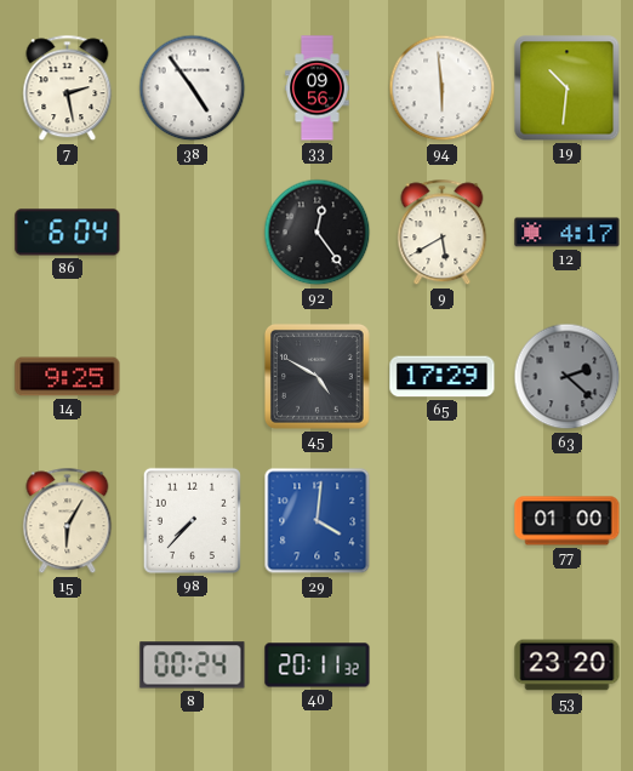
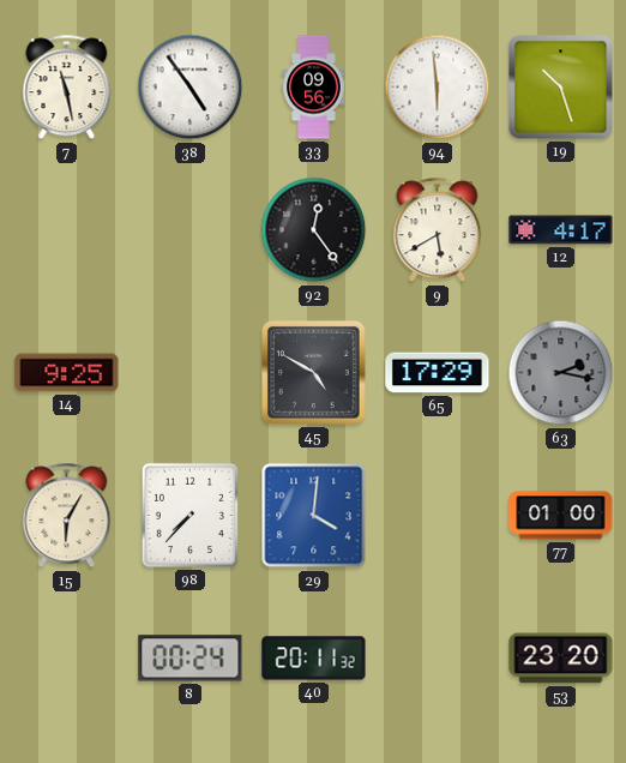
7: 2:28 -> 11:28 (67, 88)
19: 10:31 -> 10:27 (561, 88)
86: 6:04 -> none (68, 233)
63: 2:22 -> 2:17 (561, 373)
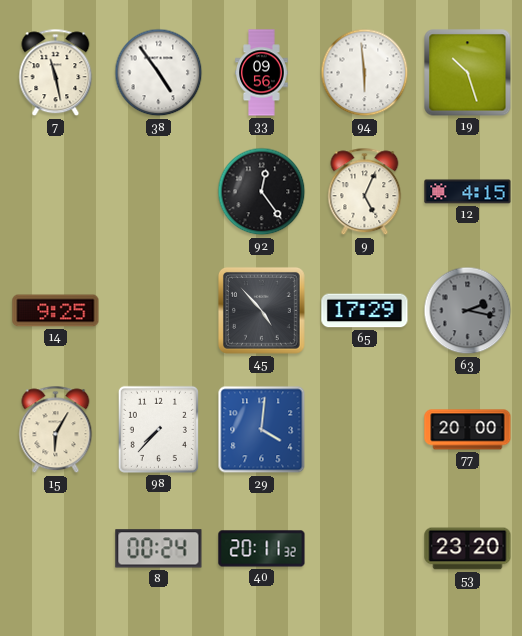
9: 5:40 -> 5:04 (365, 192)
12: 4:17 -> 4:15 (468, 192)
45: 4:50 -> 4:53 (261, 310)
77: 01:00 -> 20:00 (468, 430)
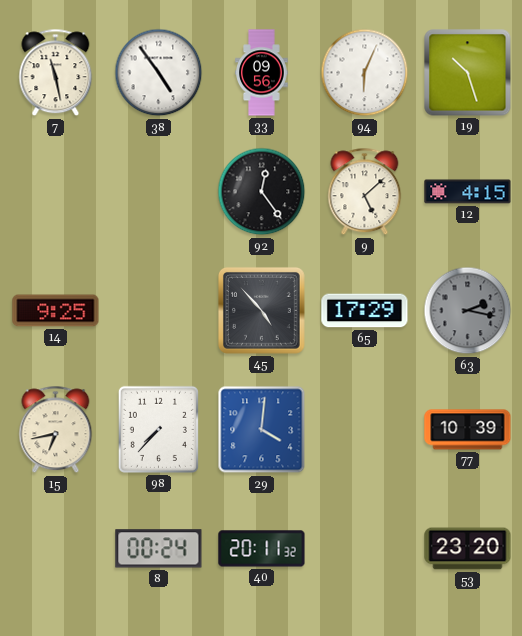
94: 5:59 -> 6:04 (365, 73)
9: 5:04 -> 5:08 (365, 192)
15: 6:05 -> 6:43 (56, 430)
77: 20:00 -> 10:39 (468, 430)
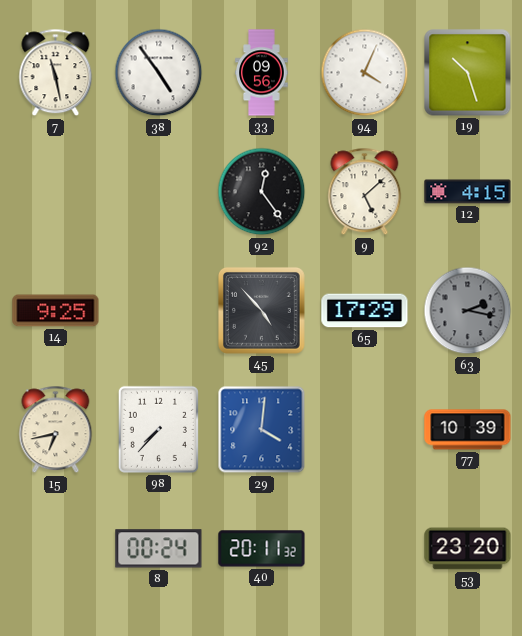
94: 6:04 -> 4:04 (365, 73)
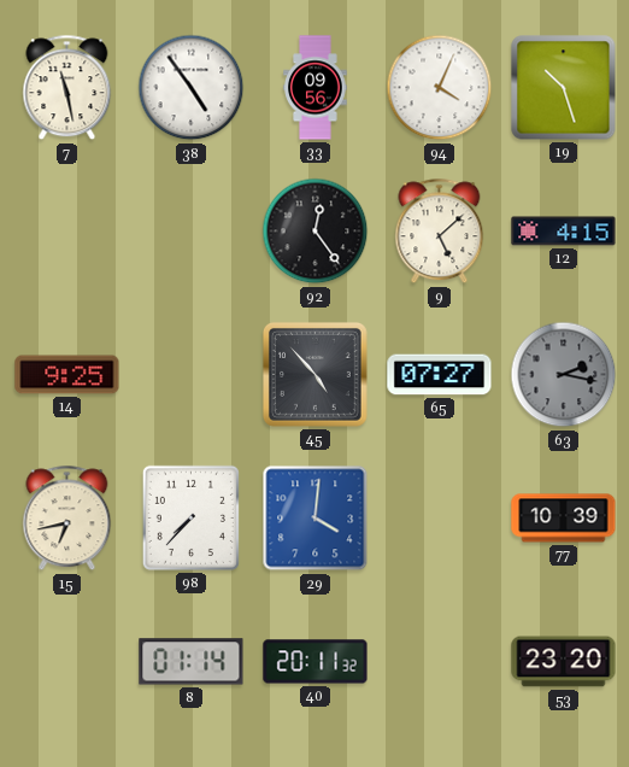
65: 17:29 -> 07:27 (440, 375)
8: 00:24 -> 01:14 (192, 662)
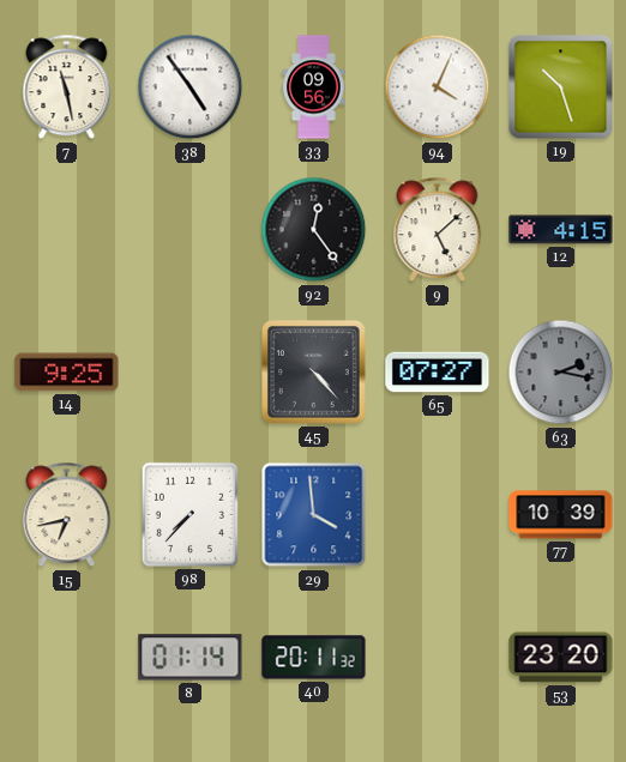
45: 4:53 -> 4:23 (313, 371)
29: 4:01 -> 3:59 (314, 515)
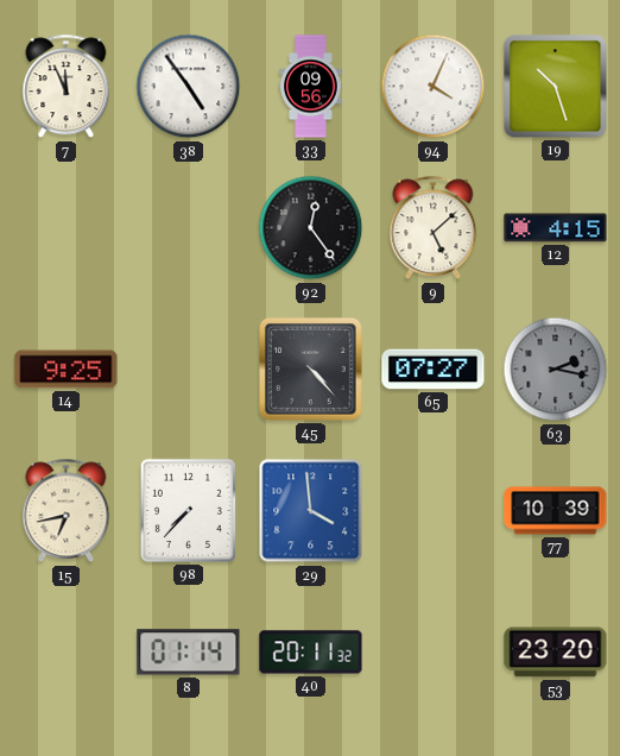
7: 11:28 -> 11:56 (67, 87)
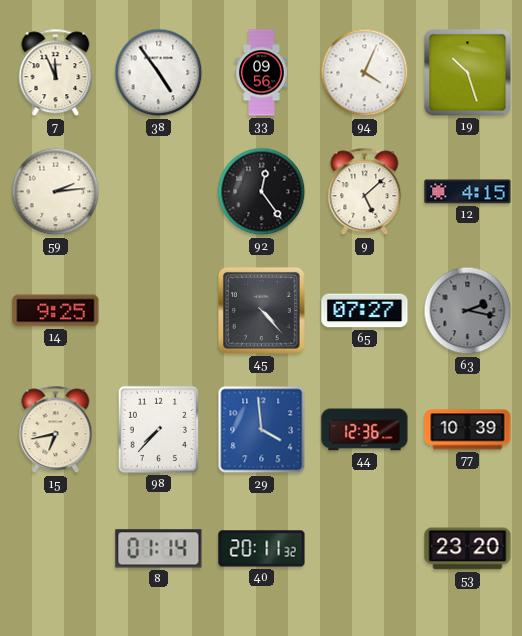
59: none -> 2:14 (56, 192)
44: none -> 12:36 (365, 430)
